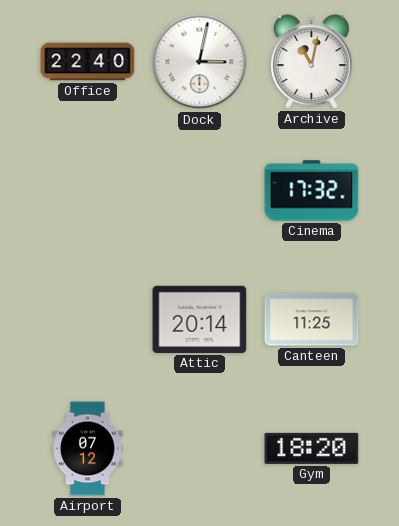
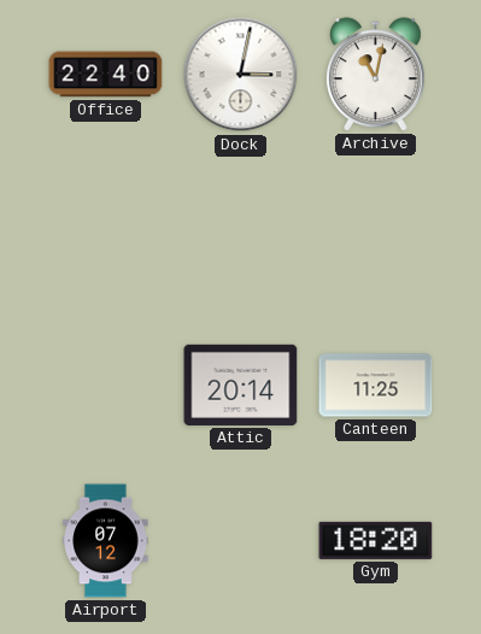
Cinema: 17:32 -> none (312, 191)
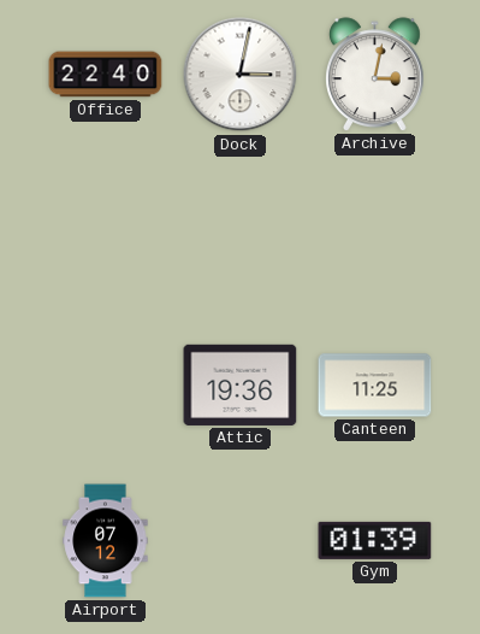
Archive: 11:02 -> 3:02 (375, 75)
Attic: 20:14 -> 19:36 (241, 384)
Gym: 18:20 -> 01:39 (375, 540)
